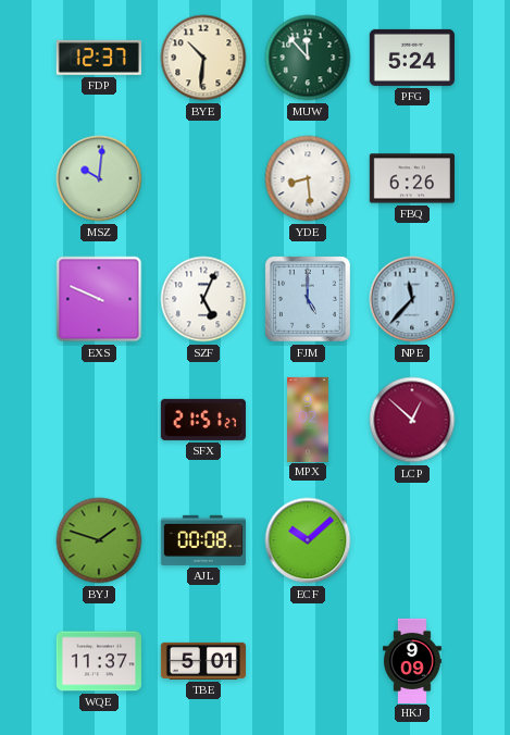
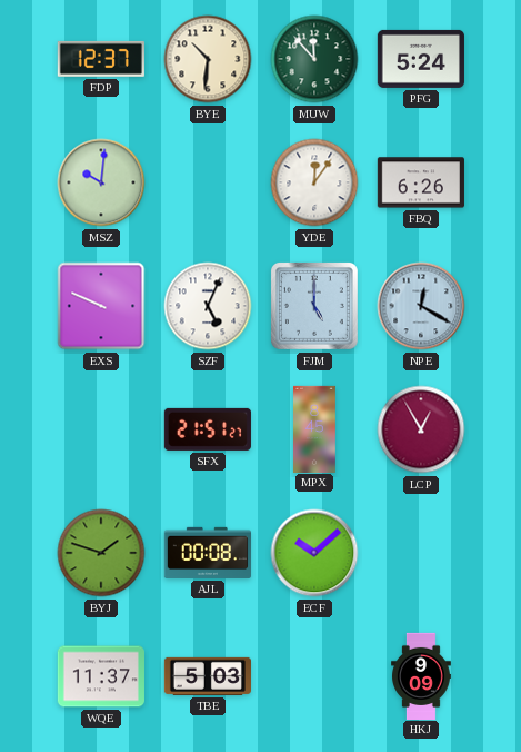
YDE: 8:29 -> 12:06 (314, 182)
NPE: 11:37 -> 12:20 (421, 306)
MPX: 9:02 -> 8:45 (315, 428)
LCP: 12:52 -> 12:55 (421, 429)
TBE: 5:01 -> 5:03 (207, 676)
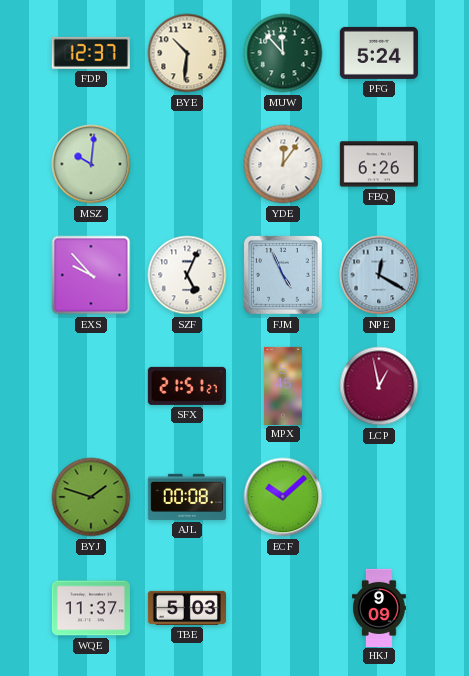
EXS: 9:49 -> 9:53 (91, 275)
FJM: 5:00 -> 4:56 (283, 275)
LCP: 12:55 -> 12:58 (379, 386)
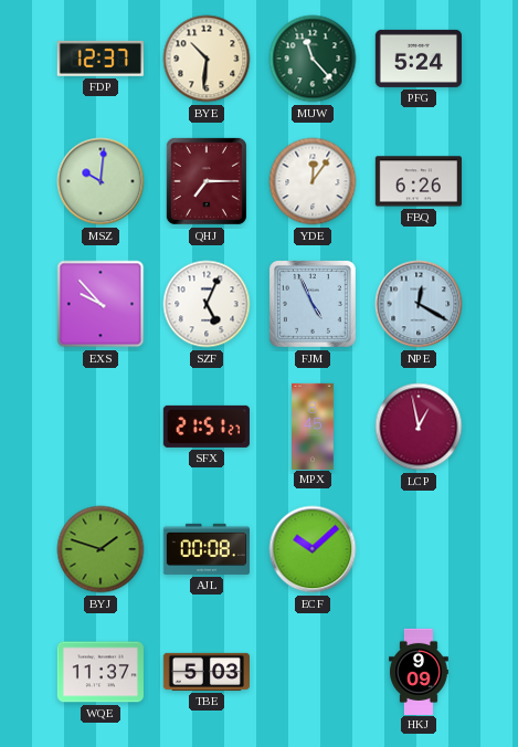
MUW: 11:53 -> 11:23 (313, 59)
QHJ: none -> 7:15 (207, 181)
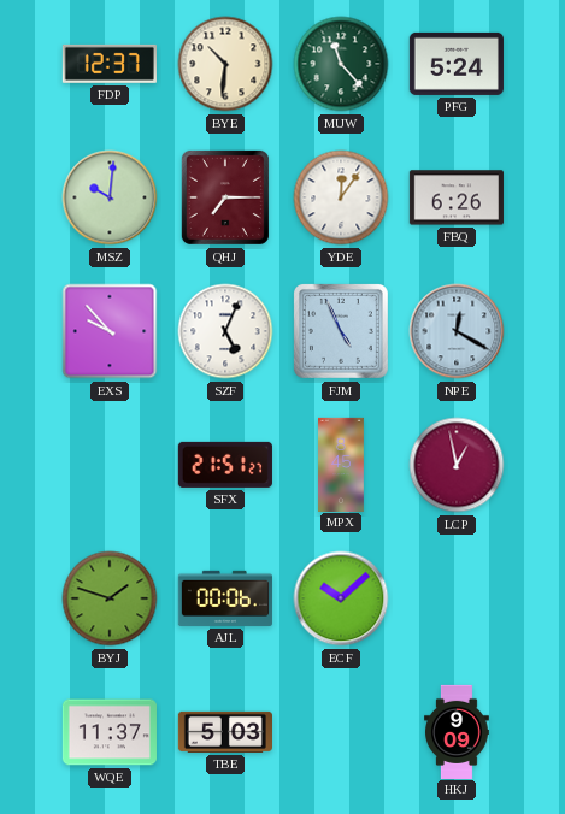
AJL: 00:08 -> 00:06 (225, 598)
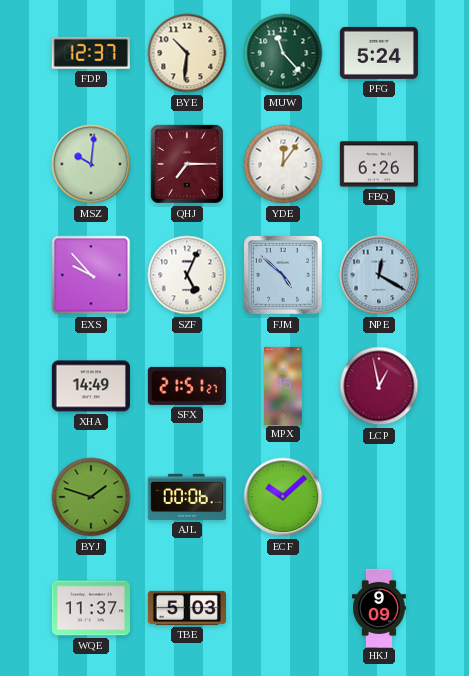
FJM: 4:56 -> 4:52 (283, 275)
XHA: none -> 14:49 (91, 386)
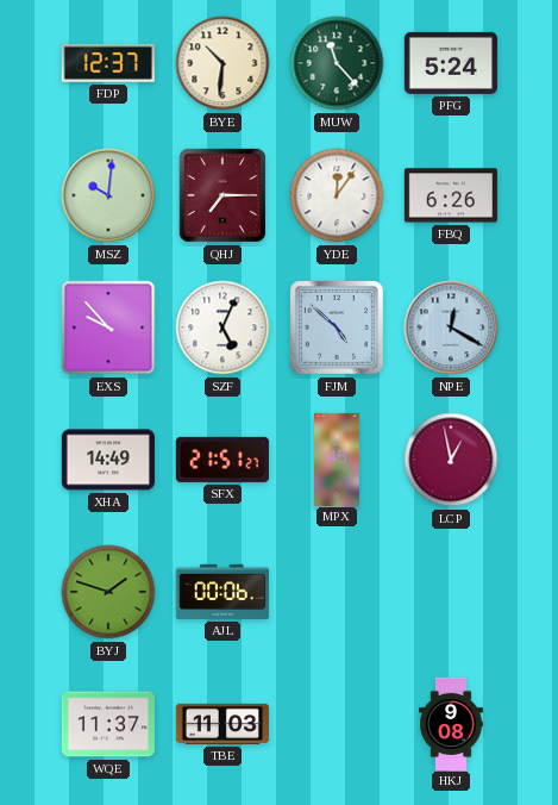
ECF: 10:08 -> none (283, 497)
TBE: 5:03 -> 11:03 (221, 724)
HKJ: 9:09 -> 9:08 (451, 723)
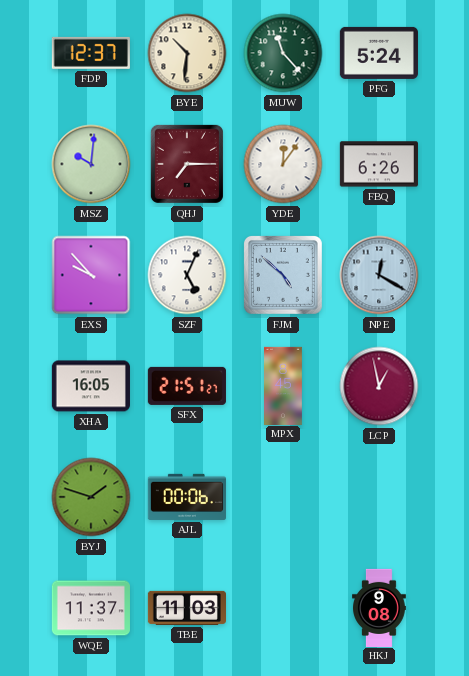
XHA: 14:49 -> 16:05 (91, 386)
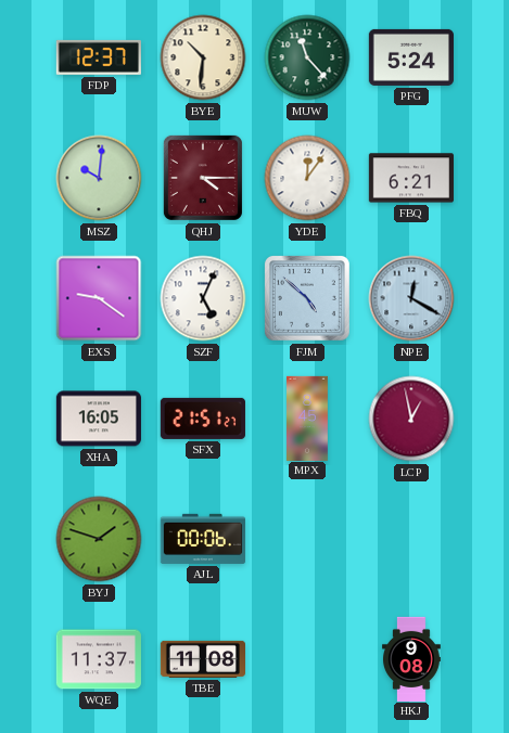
QHJ: 7:15 -> 4:15 (203, 178)
FBQ: 6:26 -> 6:21 (411, 178)
EXS: 9:53 -> 9:21 (99, 298)
TBE: 11:03 -> 11:08 (202, 659)
